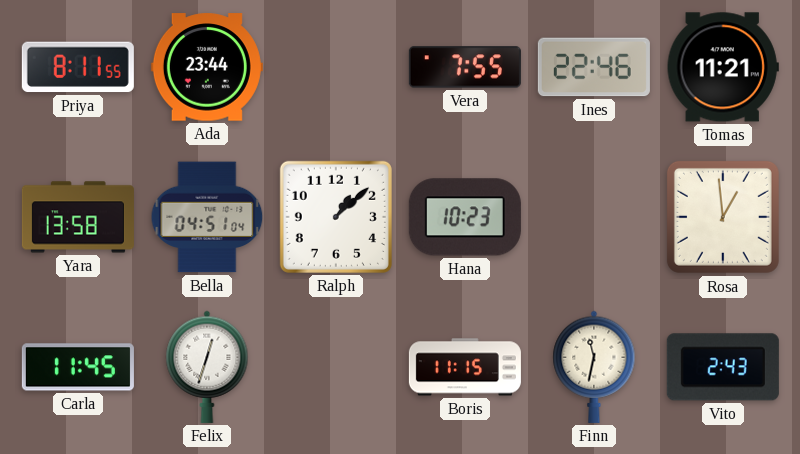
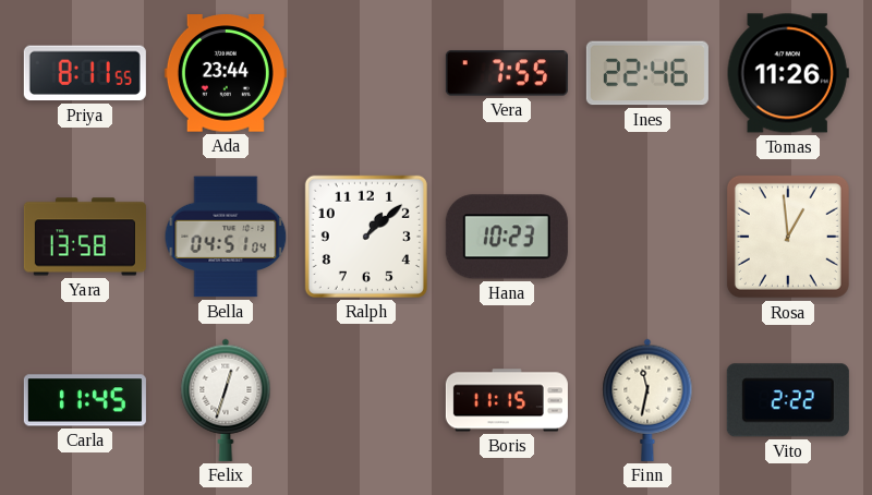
Tomas: 11:21 -> 11:26 (788, 73)
Vito: 2:43 -> 2:22 (788, 400)
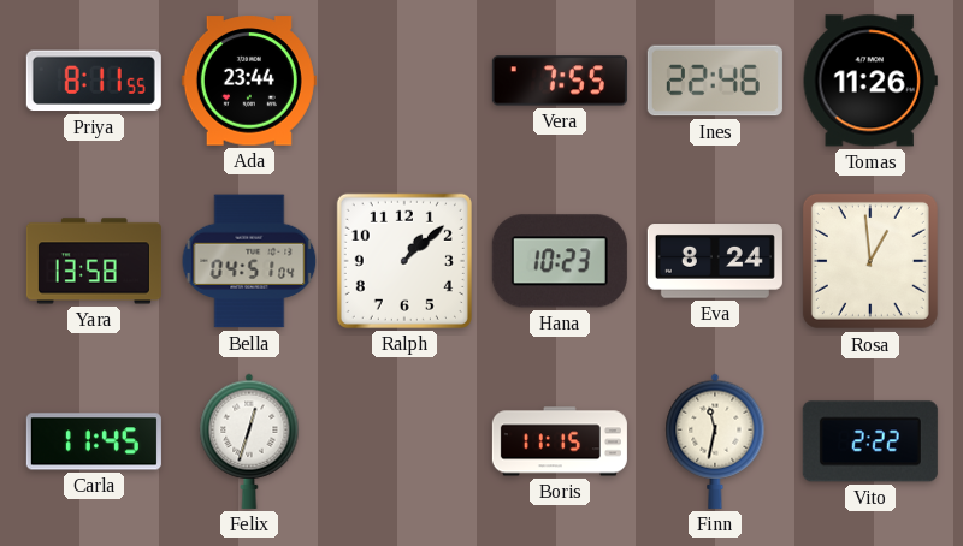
Eva: none -> 8:24 (715, 261)
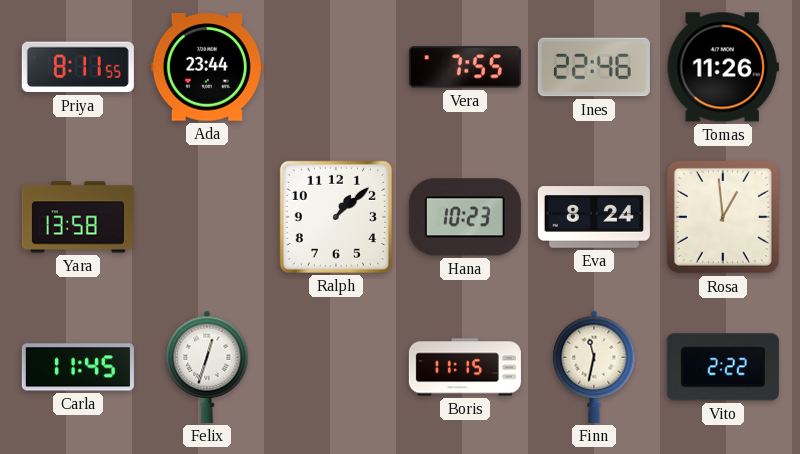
Bella: 04:51 -> none (249, 261)
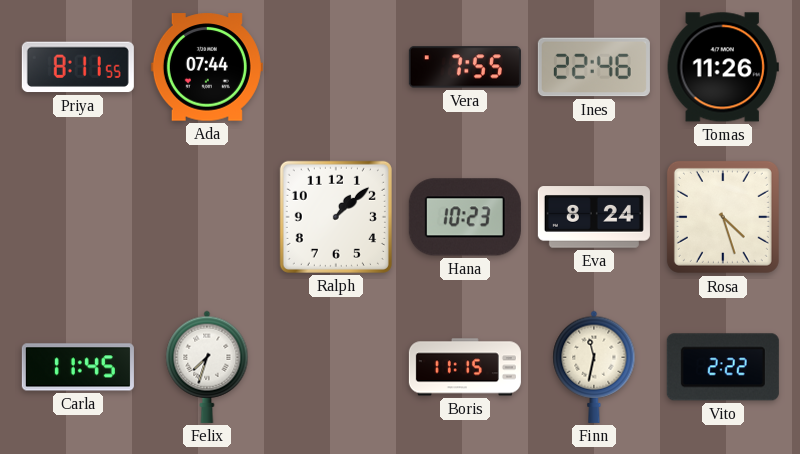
Ada: 23:44 -> 07:44 (207, 67)
Yara: 13:58 -> none (78, 217)
Rosa: 12:59 -> 4:27 (723, 217)
Felix: 12:33 -> 7:33 (207, 367)
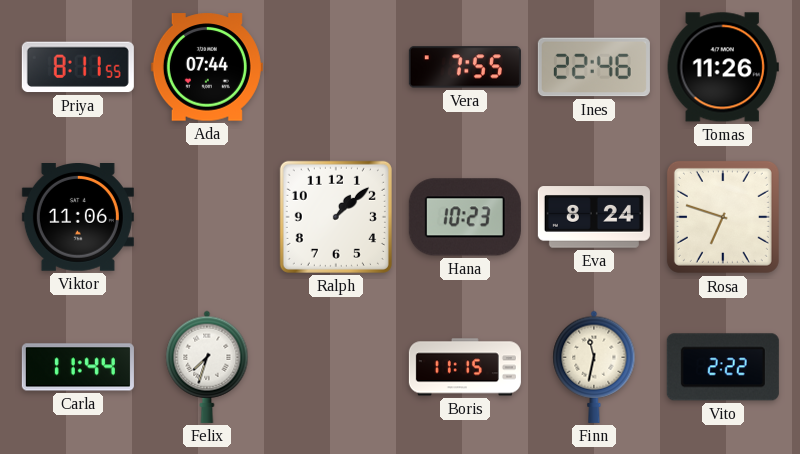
Viktor: none -> 11:06 (78, 218)
Rosa: 4:27 -> 6:48 (723, 217)
Carla: 11:45 -> 11:44 (78, 367)
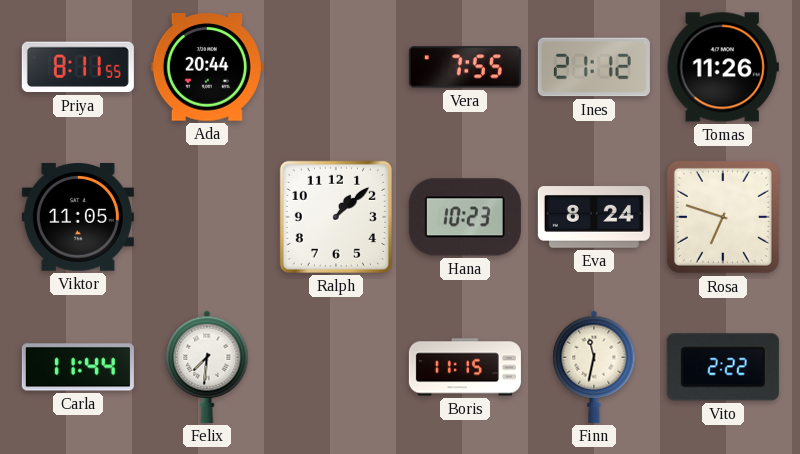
Ada: 07:44 -> 20:44 (207, 67)
Ines: 22:46 -> 21:12 (594, 67)
Viktor: 11:06 -> 11:05 (78, 218)
Felix: 7:33 -> 7:31 (207, 367)
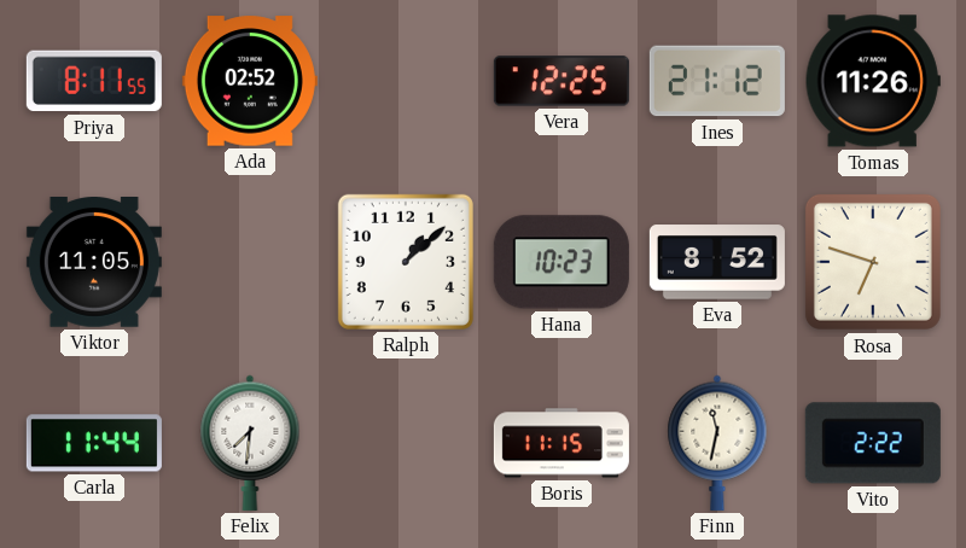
Ada: 20:44 -> 02:52 (250, 81)
Vera: 7:55 -> 12:25 (561, 81)
Eva: 8:24 -> 8:52 (717, 262)
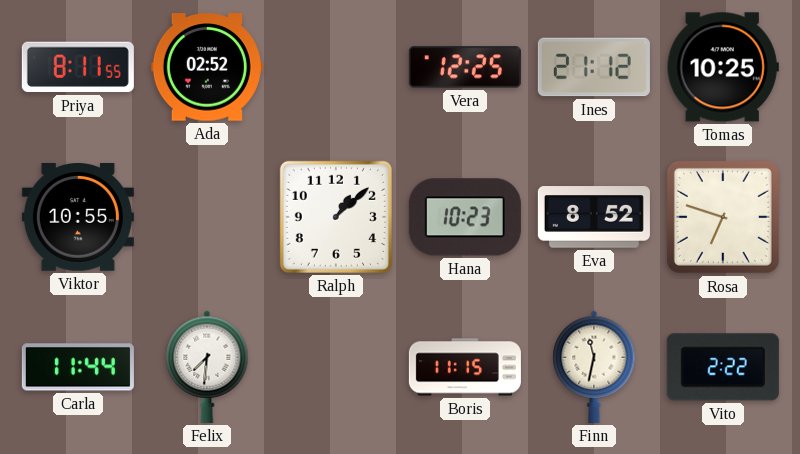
Tomas: 11:26 -> 10:25 (723, 67)
Viktor: 11:05 -> 10:55 (78, 218)
